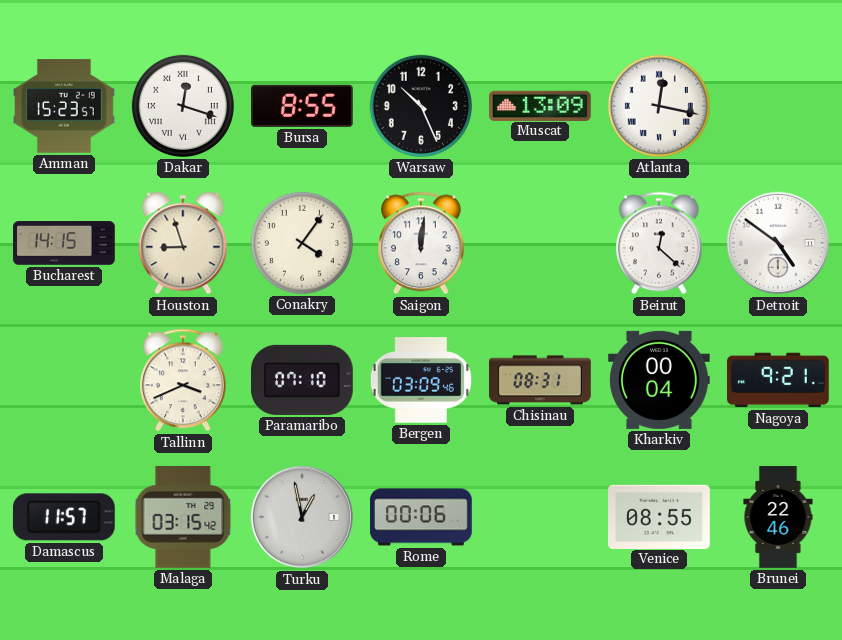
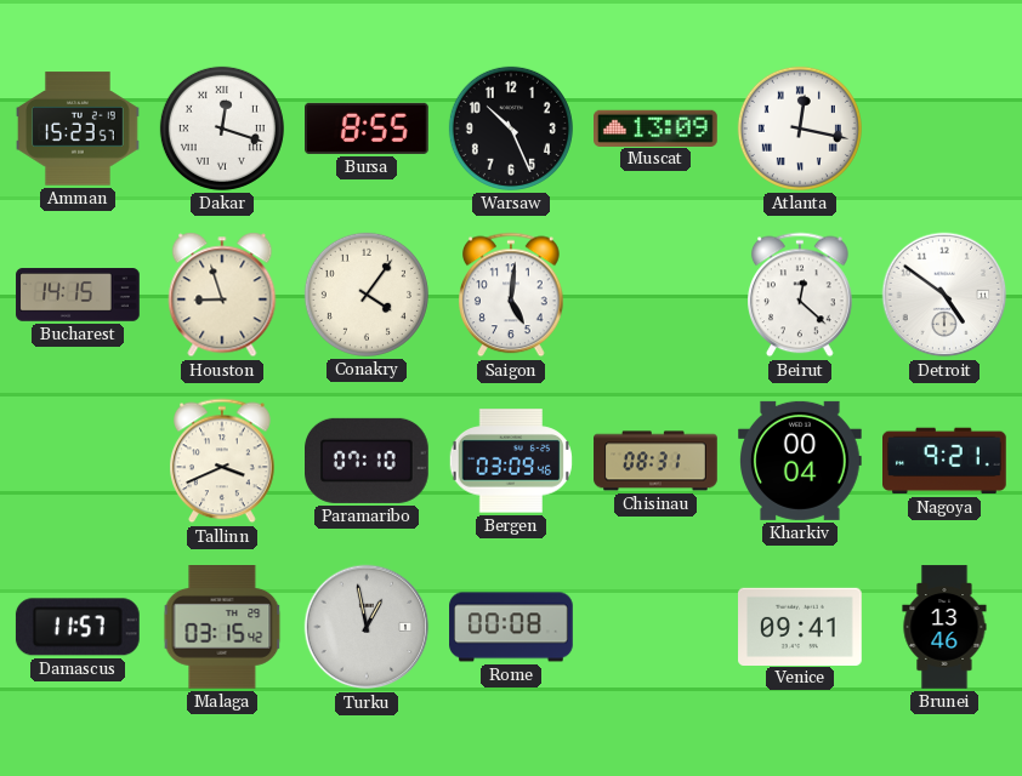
Saigon: 12:01 -> 5:01 (512, 295)
Rome: 00:06 -> 00:08 (511, 627)
Venice: 08:55 -> 09:41 (801, 626)
Brunei: 22:46 -> 13:46 (944, 627)
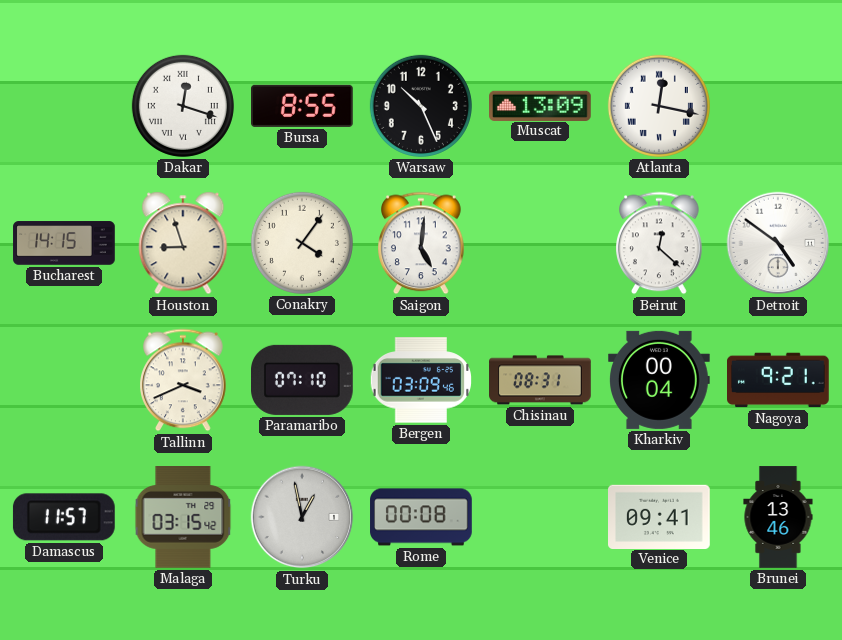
Amman: 15:23 -> none (78, 129)
